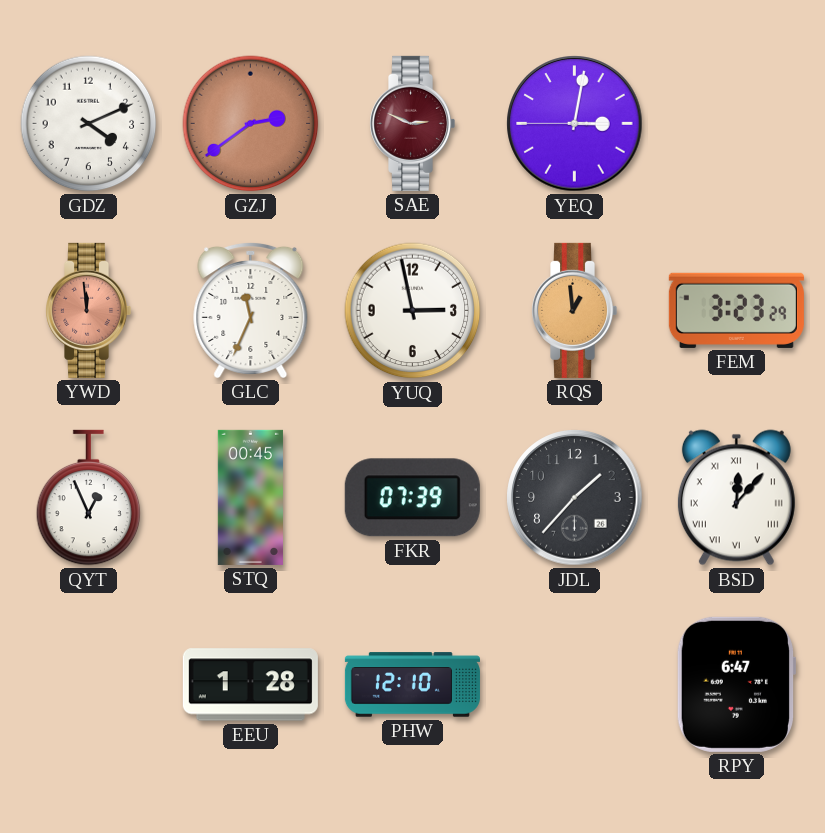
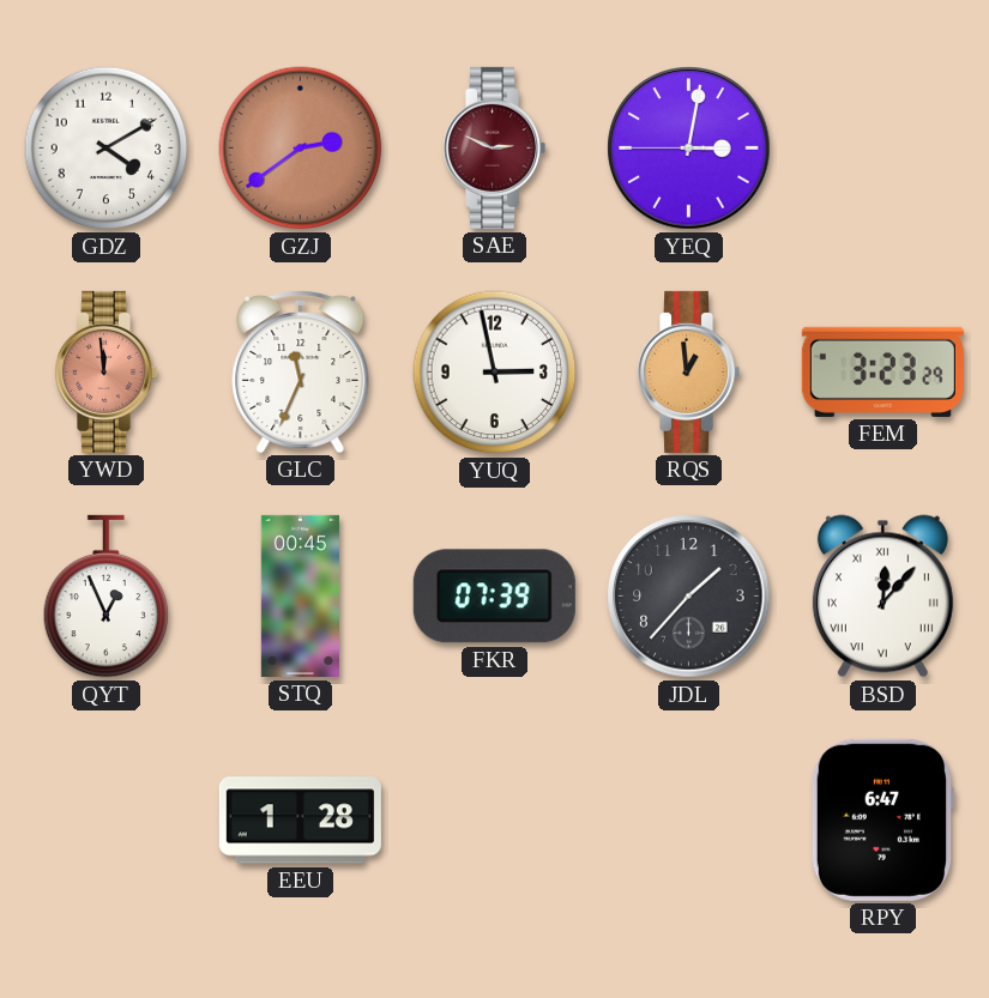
GDZ: 4:11 -> 4:10 (107, 149)
PHW: 12:10 -> none (412, 685)
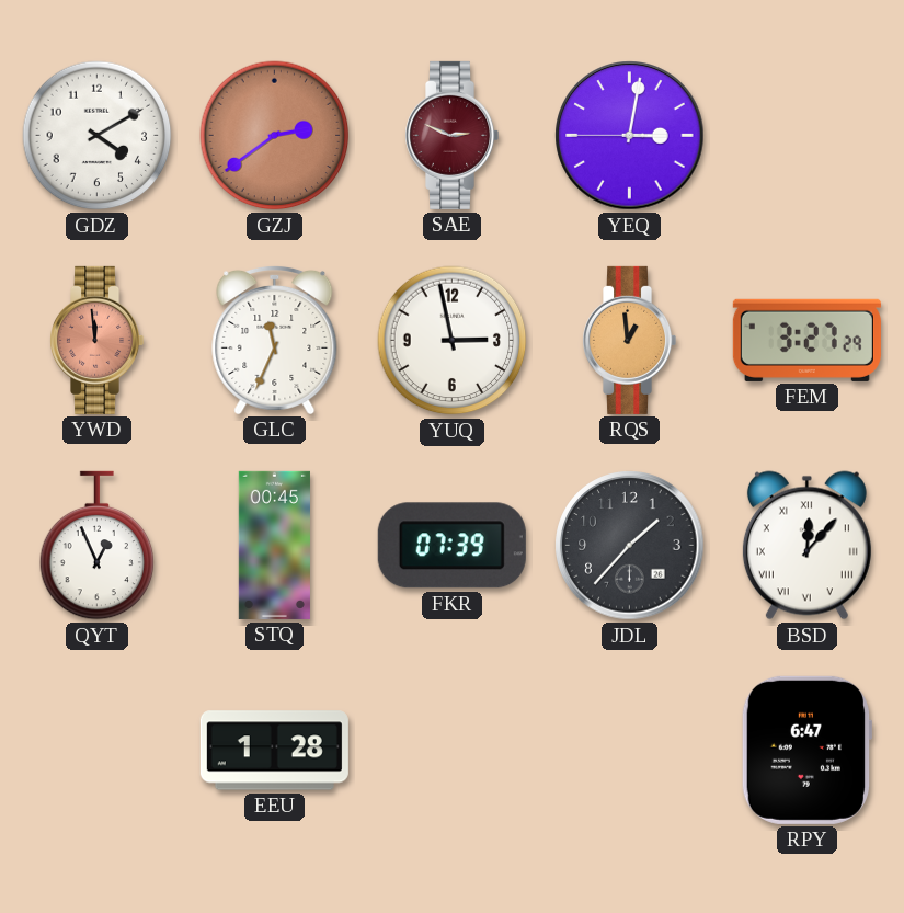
FEM: 3:23 -> 3:27 (806, 340)
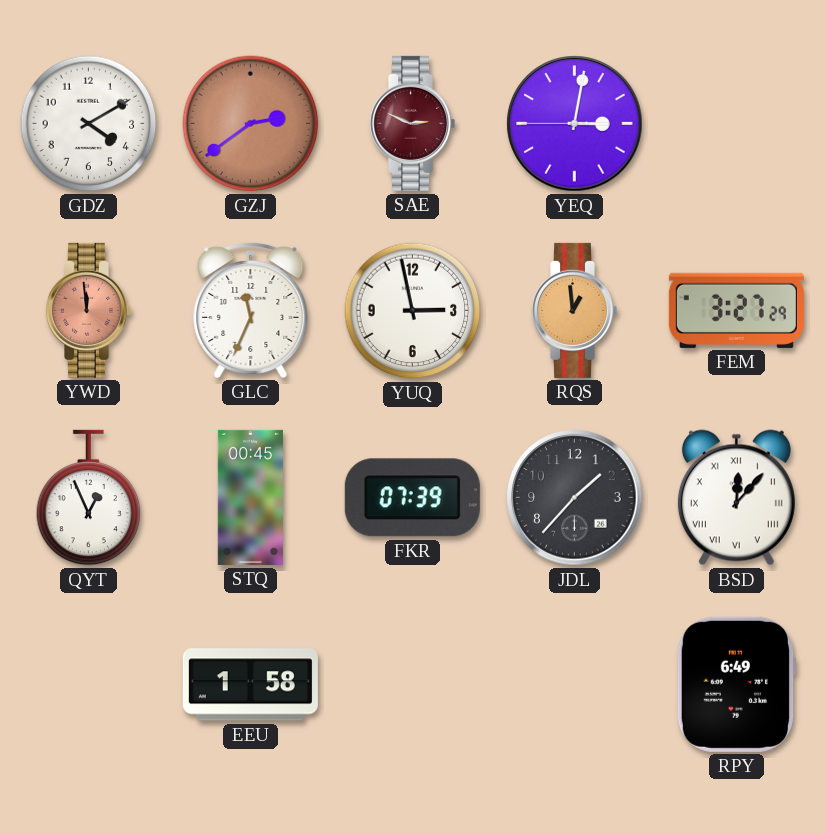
EEU: 1:28 -> 1:58 (250, 685)
RPY: 6:47 -> 6:49 (736, 684)
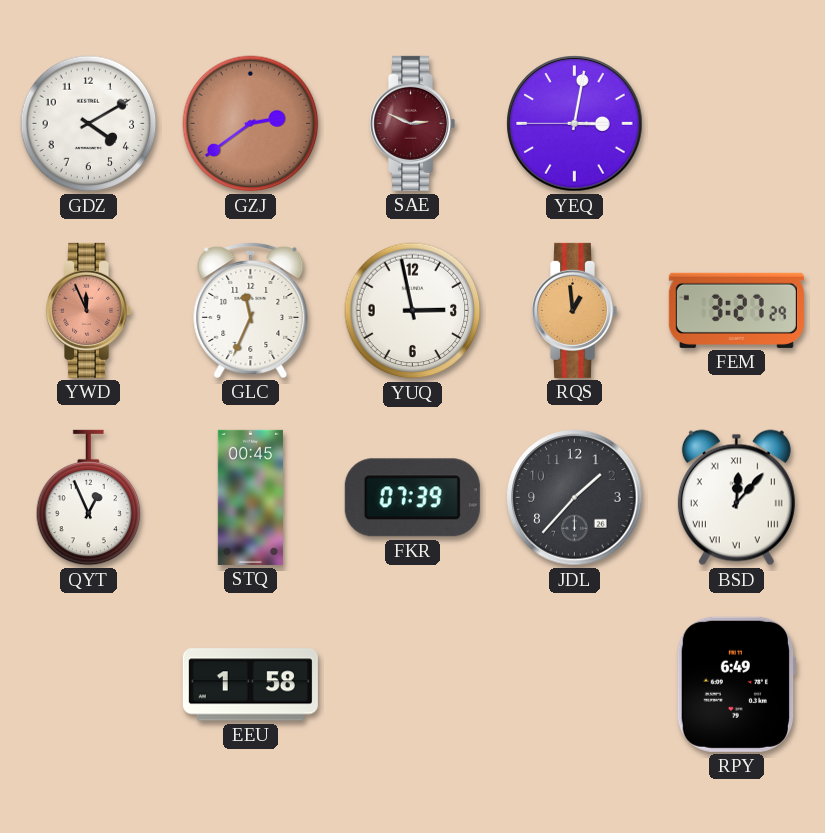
YWD: 11:59 -> 11:56 (89, 310)
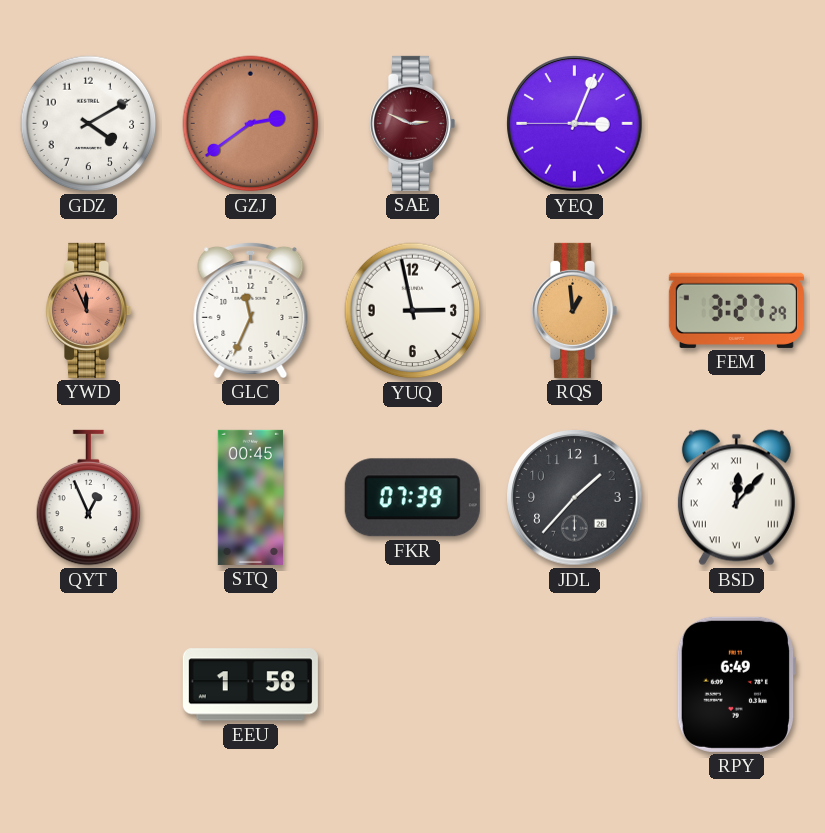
YEQ: 3:01 -> 3:03 (575, 124)
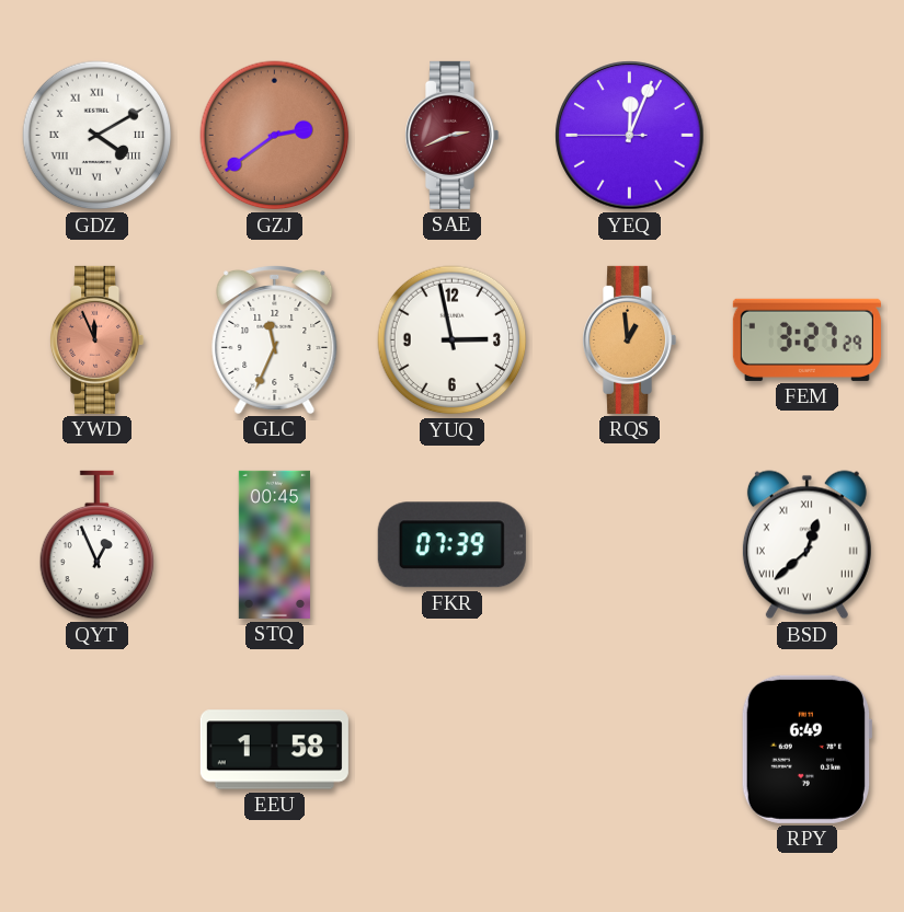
GDZ numerals: Arabic -> Roman (98, 136)
SAE: 2:49 -> 2:41 (453, 135)
YEQ: 3:03 -> 12:03 (630, 136)
JDL: 1:37 -> none (575, 498)
BSD: 12:07 -> 12:38 (806, 545)
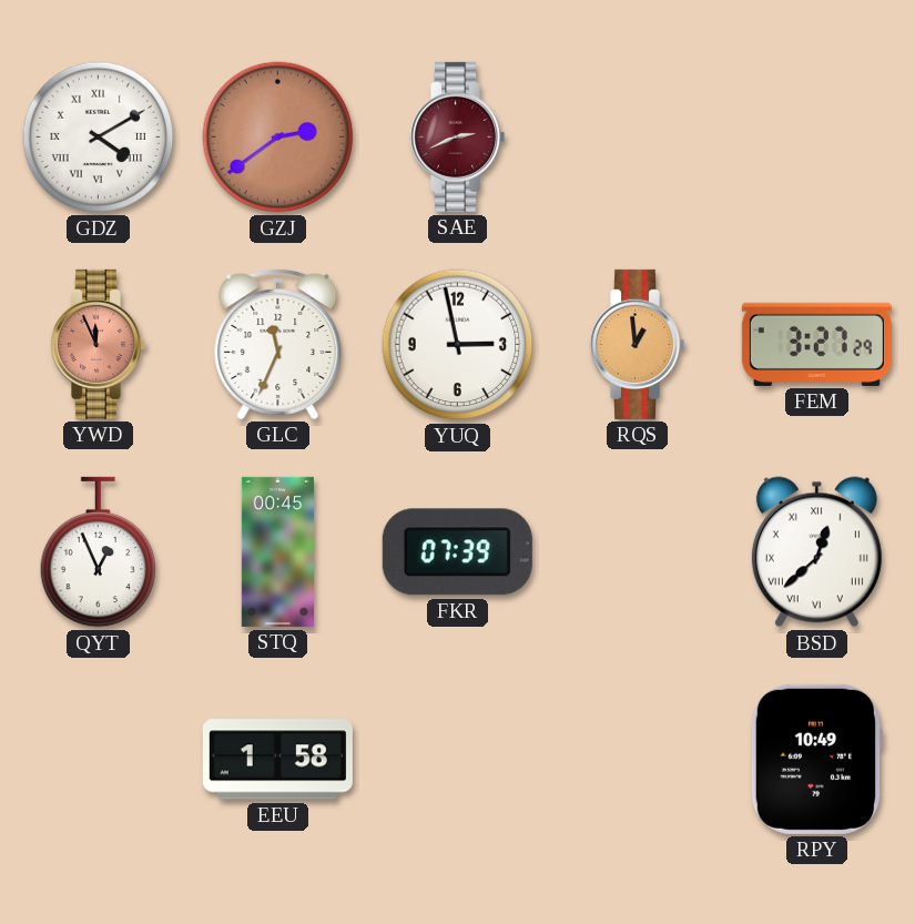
YEQ: 12:03 -> none (630, 136)
RPY: 6:49 -> 10:49 (816, 759)
